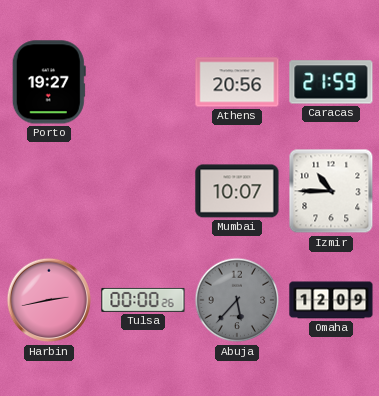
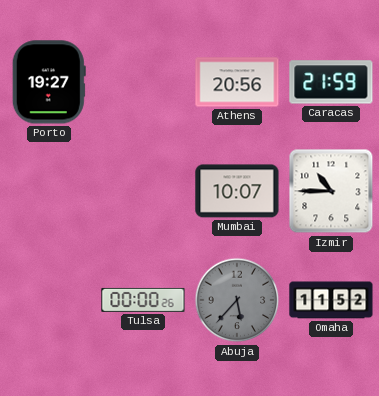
Harbin: 2:43 -> none (49, 300)
Omaha: 12:09 -> 11:52 (331, 300)
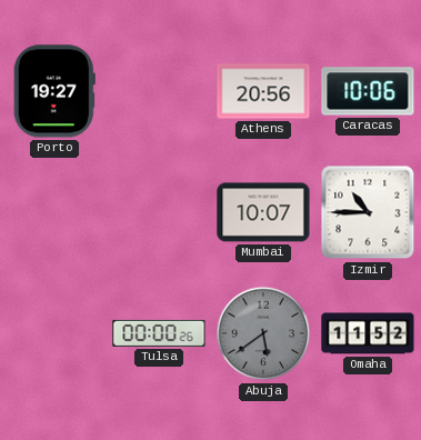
Caracas: 21:59 -> 10:06 (368, 91)
Abuja: 5:37 -> 5:39 (263, 333)
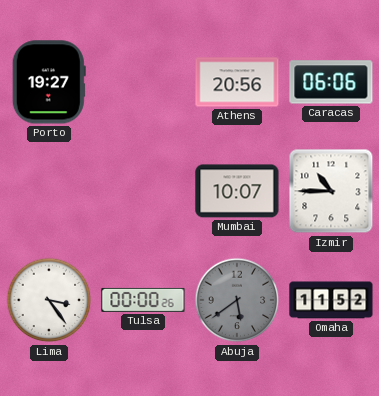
Caracas: 10:06 -> 06:06 (331, 82)
Lima: none -> 3:24 (49, 300)
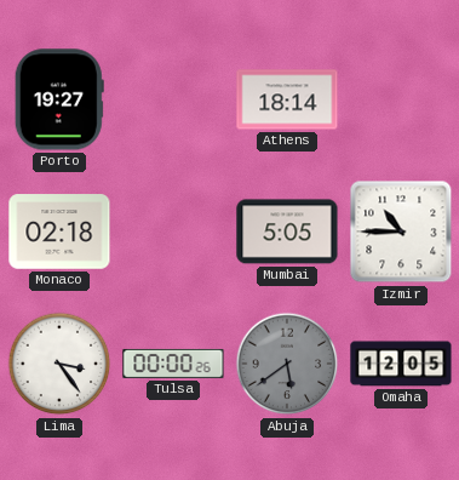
Athens: 20:56 -> 18:14 (287, 99)
Caracas: 06:06 -> none (331, 82)
Monaco: none -> 02:18 (59, 232)
Mumbai: 10:07 -> 5:05 (287, 232)
Omaha: 11:52 -> 12:05 (401, 364)
